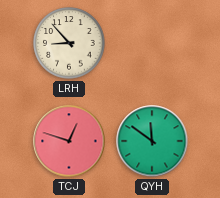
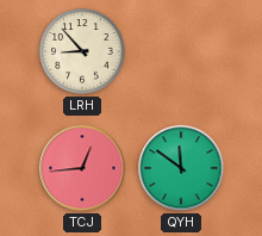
TCJ: 12:48 -> 12:44 (82, 168)
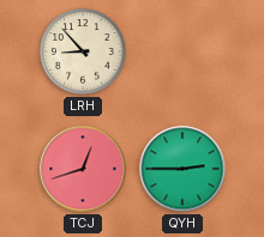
TCJ: 12:44 -> 12:42 (83, 169)
QYH: 11:51 -> 2:45 (182, 169)
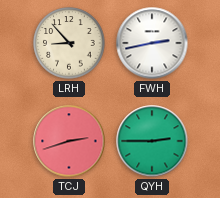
FWH: none -> 2:43 (152, 43)
TCJ: 12:42 -> 2:42 (69, 141)
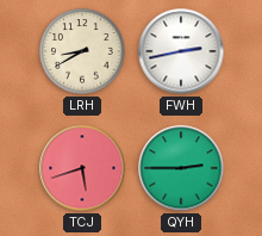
LRH: 8:53 -> 8:40 (82, 51)
TCJ: 2:42 -> 5:42 (82, 168)
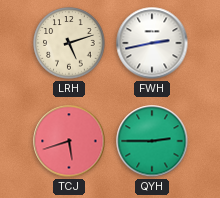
LRH: 8:40 -> 5:12 (69, 43)
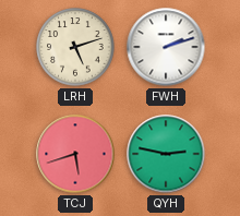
FWH: 2:43 -> 2:12 (166, 47)
QYH: 2:45 -> 2:47 (166, 154)
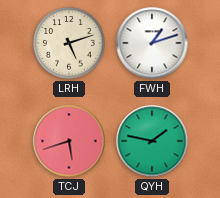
FWH: 2:12 -> 1:12 (152, 43)
QYH: 2:47 -> 1:47 (152, 141)
